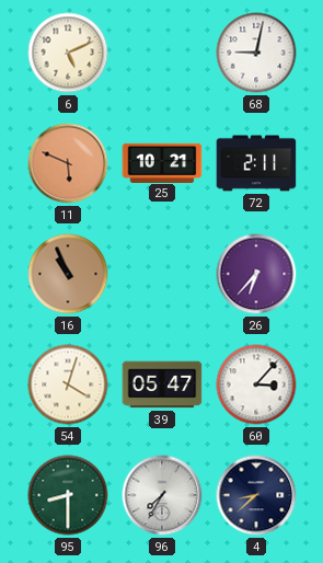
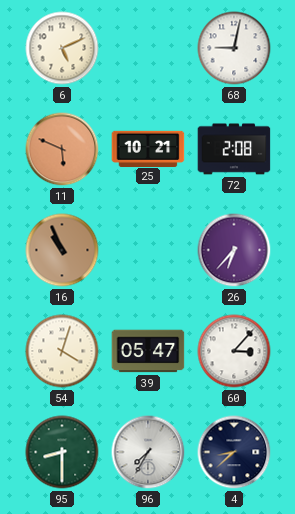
72: 2:11 -> 2:08 (234, 149)
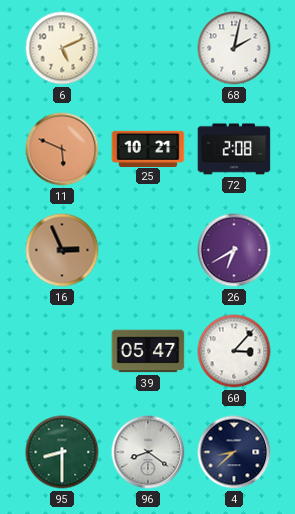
68: 9:02 -> 2:02 (234, 48)
16: 10:56 -> 2:56 (62, 250)
26: 6:37 -> 6:40 (234, 250)
54: 4:03 -> none (62, 351)
96: 7:35 -> 8:21 (148, 452)
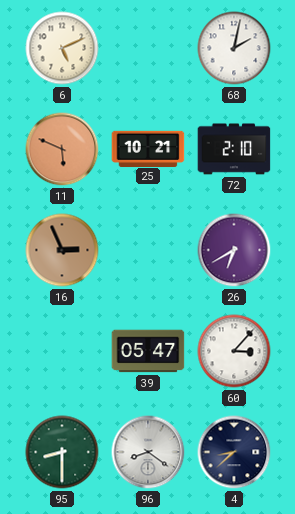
72: 2:08 -> 2:10 (234, 149)
